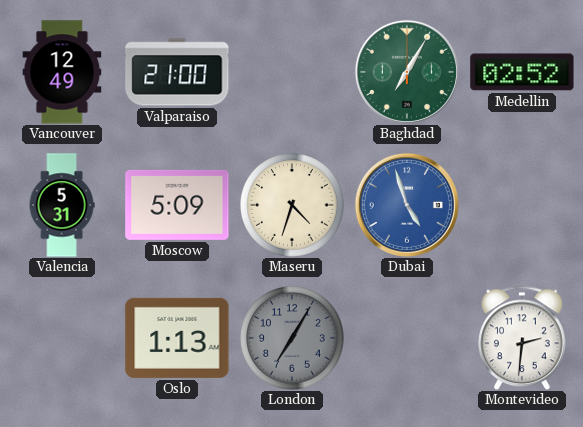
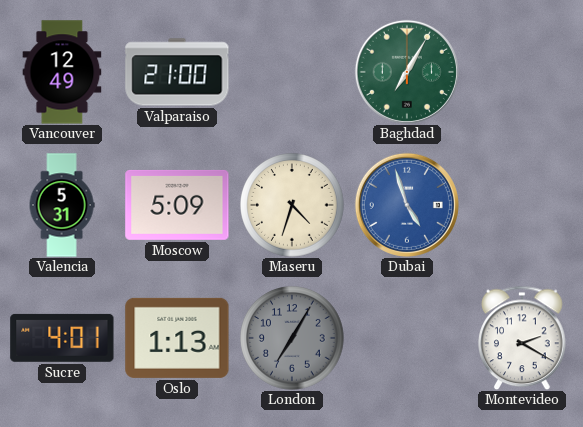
Medellin: 02:52 -> none (522, 72)
Sucre: none -> 4:01 (62, 338)
Montevideo: 2:31 -> 2:20 (523, 338)
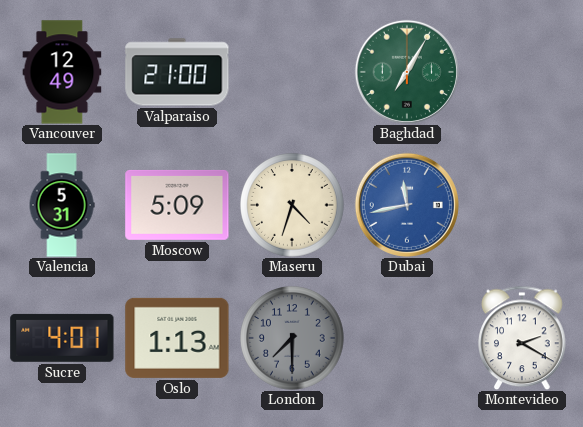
Dubai: 4:57 -> 11:43 (407, 205)
London: 7:05 -> 7:30 (293, 339)
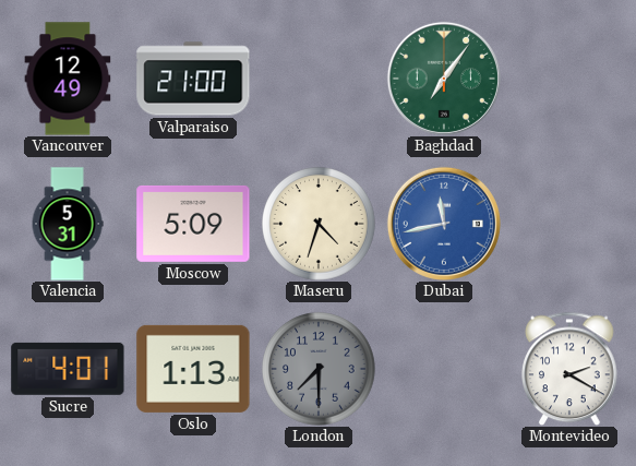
Baghdad: 7:05 -> 7:06 (444, 79)
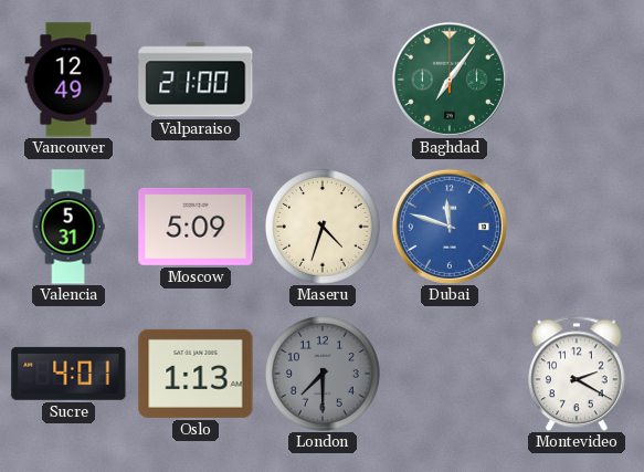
Dubai: 11:43 -> 11:48 (450, 227)
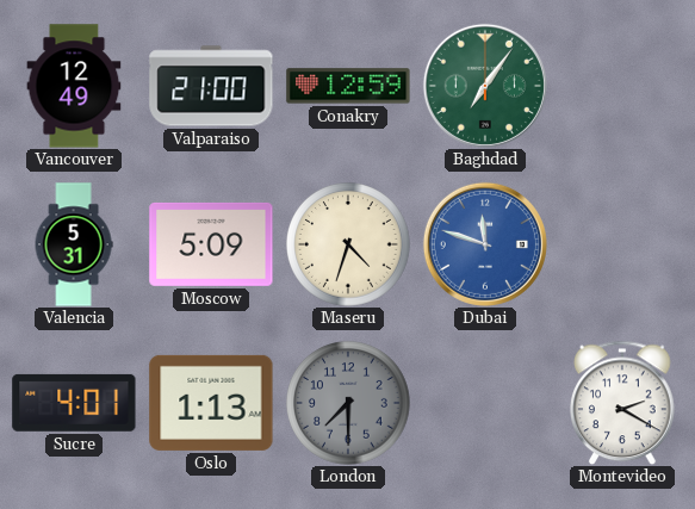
Conakry: none -> 12:59 (348, 86)
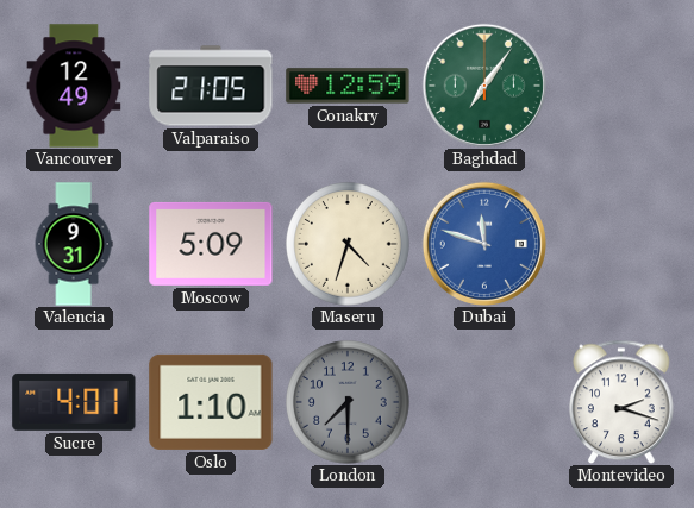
Valparaiso: 21:00 -> 21:05 (211, 86)
Valencia: 5:31 -> 9:31 (74, 244)
Oslo: 1:13 -> 1:10 (211, 402)
Montevideo: 2:20 -> 2:18 (623, 402)
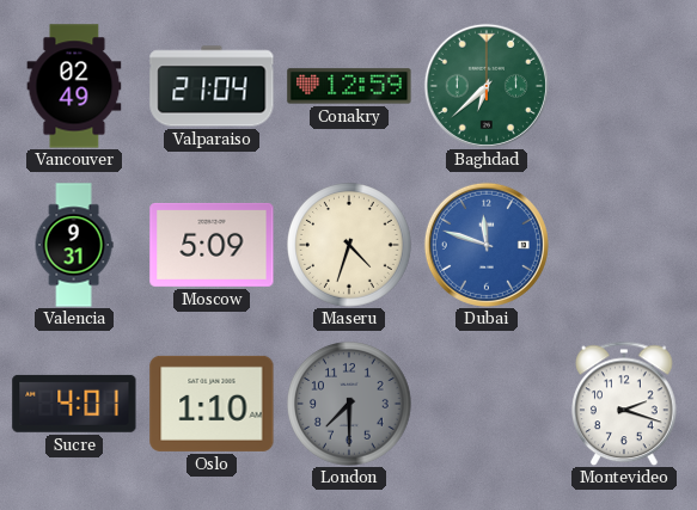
Vancouver: 12:49 -> 02:49 (74, 86)
Valparaiso: 21:05 -> 21:04 (212, 86)
Baghdad: 7:06 -> 6:38 (487, 86)
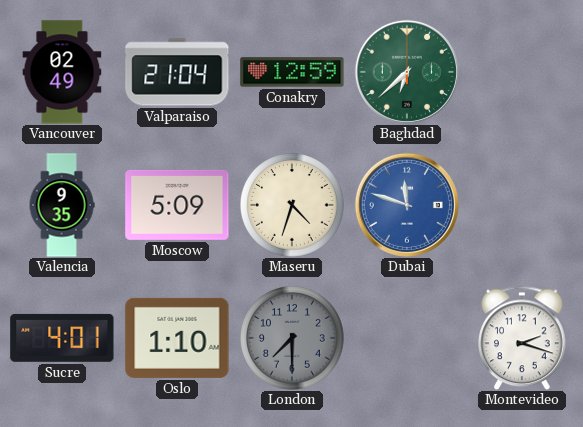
Valencia: 9:31 -> 9:35 (62, 205)
